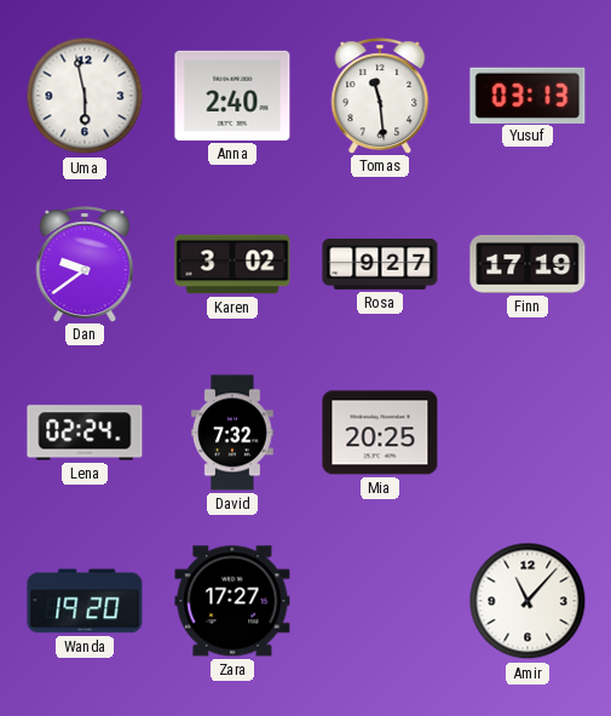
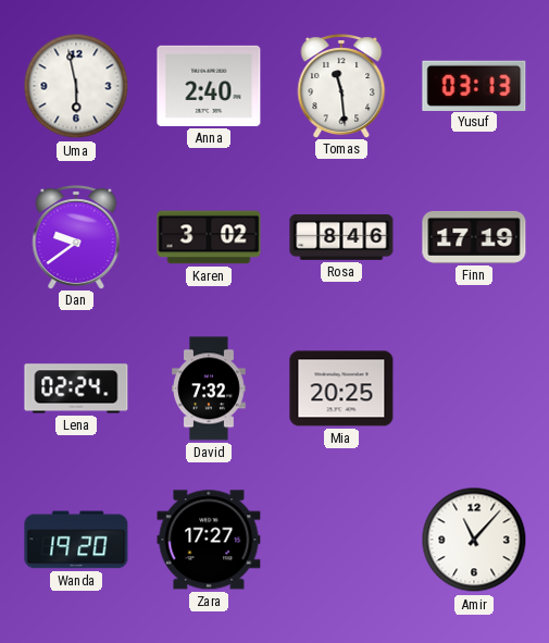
Rosa: 9:27 -> 8:46 (341, 237)
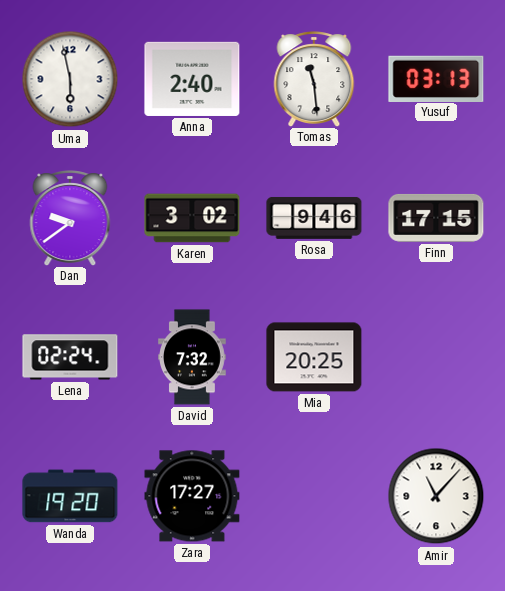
Rosa: 8:46 -> 9:46 (314, 218)
Finn: 17:19 -> 17:15 (436, 218)
